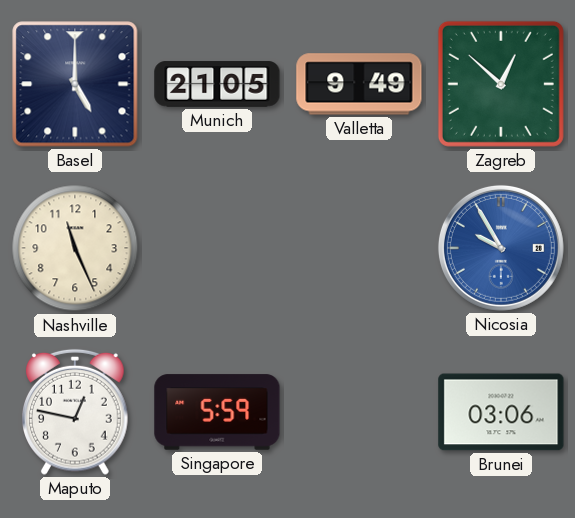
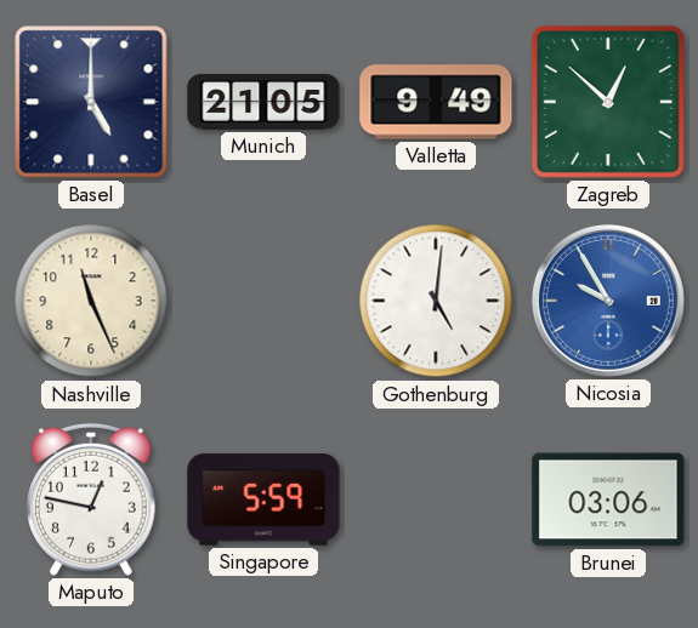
Gothenburg: none -> 5:01 (436, 301)
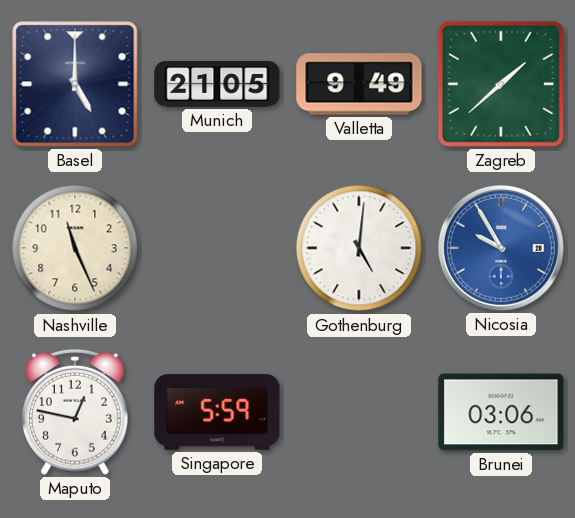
Zagreb: 12:52 -> 1:38 (501, 84)
